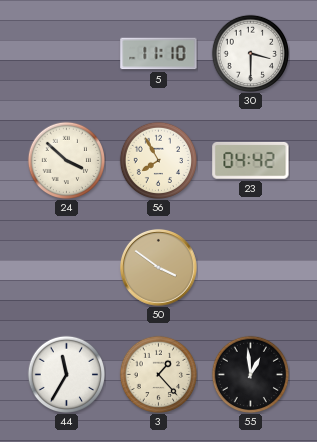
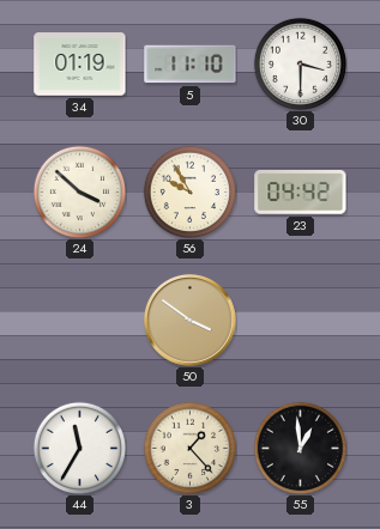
34: none -> 01:19 (80, 65)
56: 7:55 -> 9:55 (189, 191)
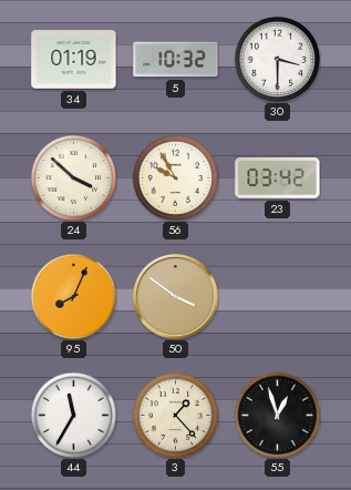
5: 11:10 -> 10:32 (176, 60)
23: 04:42 -> 03:42 (278, 178)
95: none -> 8:04 (73, 296)
55: 12:59 -> 12:57 (277, 415)
